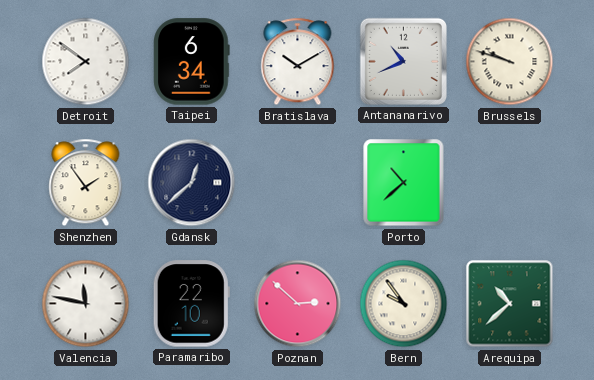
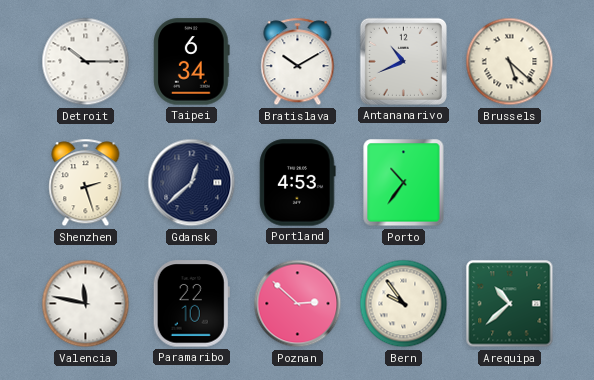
Detroit: 7:51 -> 10:15 (86, 62)
Brussels: 9:48 -> 5:22 (510, 62)
Shenzhen: 1:54 -> 2:27 (86, 183)
Portland: none -> 4:53 (298, 183)
Porto: 10:38 -> 10:36 (404, 183)
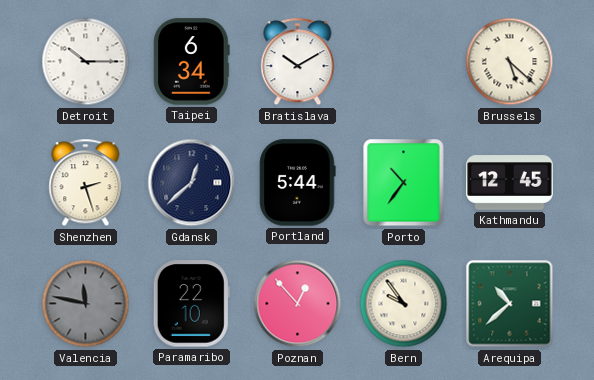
Antananarivo: 10:41 -> none (403, 61)
Portland: 4:53 -> 5:44 (298, 183)
Kathmandu: none -> 12:45 (510, 183)
Valencia dial: white -> grey (86, 304)
Poznan: 2:52 -> 12:53 (298, 304)
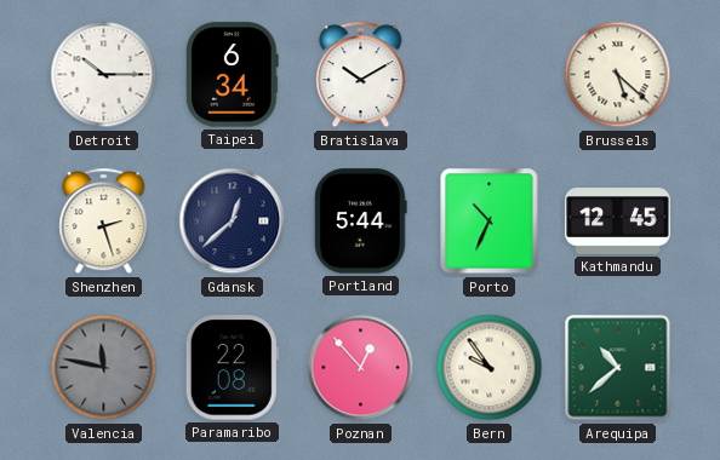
Porto: 10:36 -> 10:34 (490, 222)
Paramaribo: 22:10 -> 22:08 (232, 368)
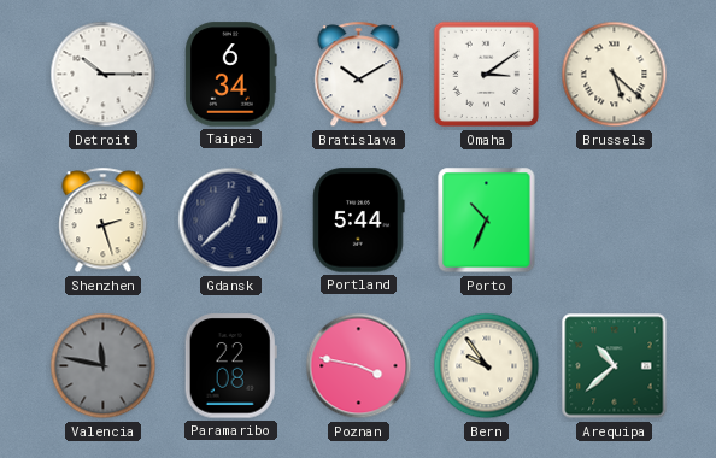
Omaha: none -> 3:09 (487, 75)
Kathmandu: 12:45 -> none (618, 222)
Poznan: 12:53 -> 3:47 (359, 366)
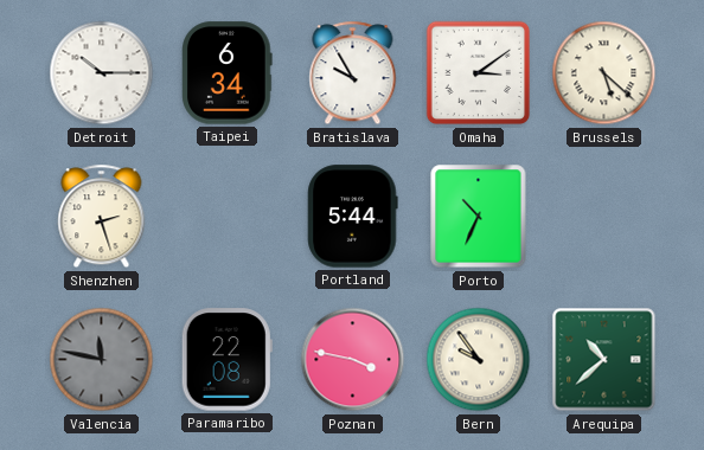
Bratislava: 10:10 -> 9:55 (353, 73)
Gdansk: 12:38 -> none (231, 221)
